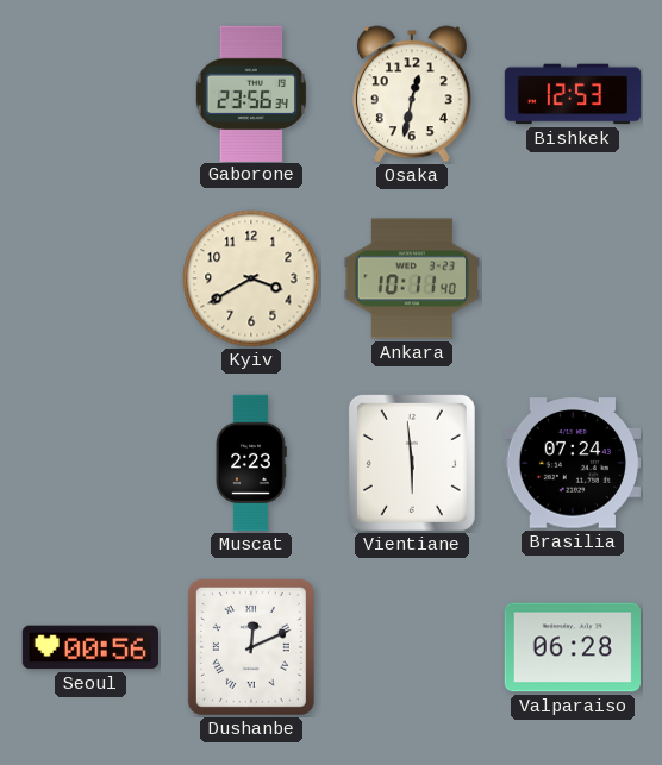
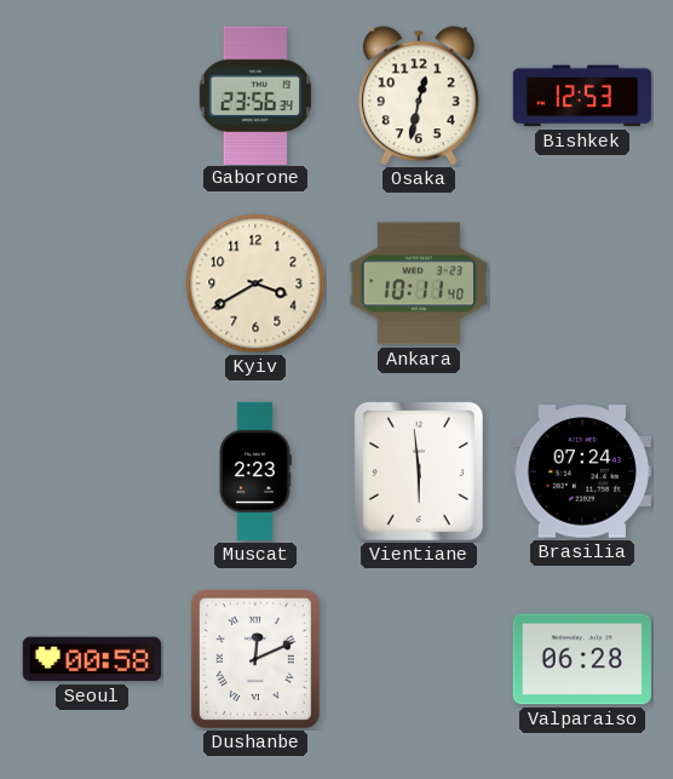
Seoul: 00:56 -> 00:58 (91, 659)
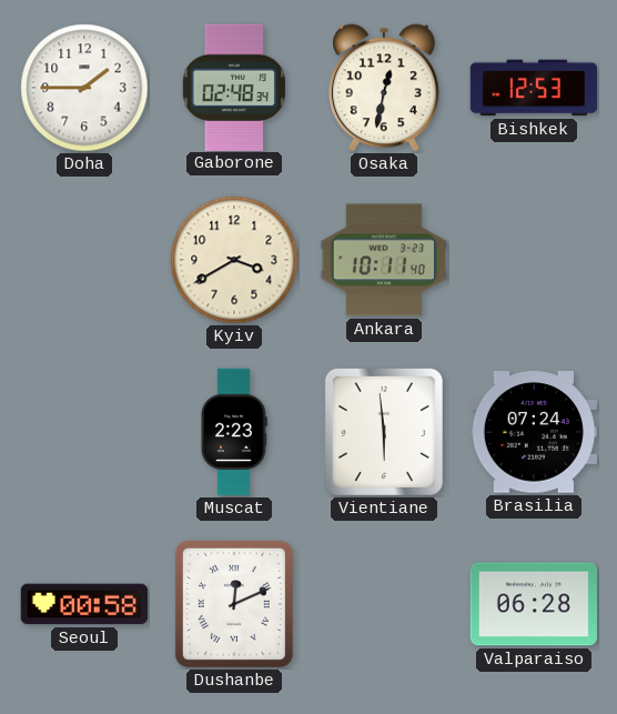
Doha: none -> 1:45 (84, 88)
Gaborone: 23:56 -> 02:48 (234, 87)
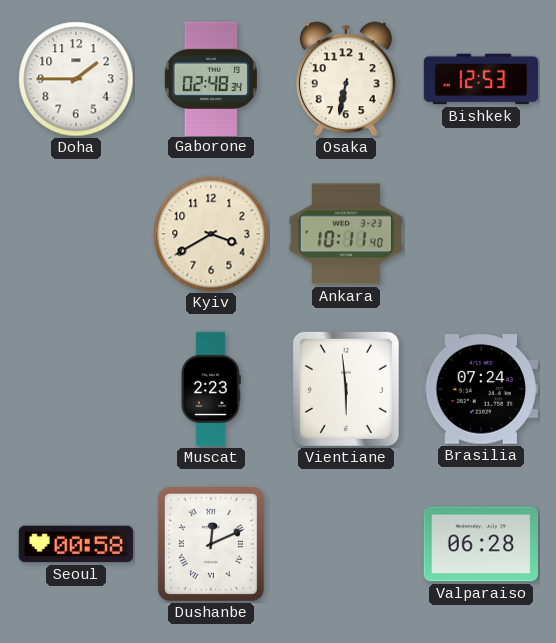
Osaka: 12:32 -> 6:32 (346, 79)
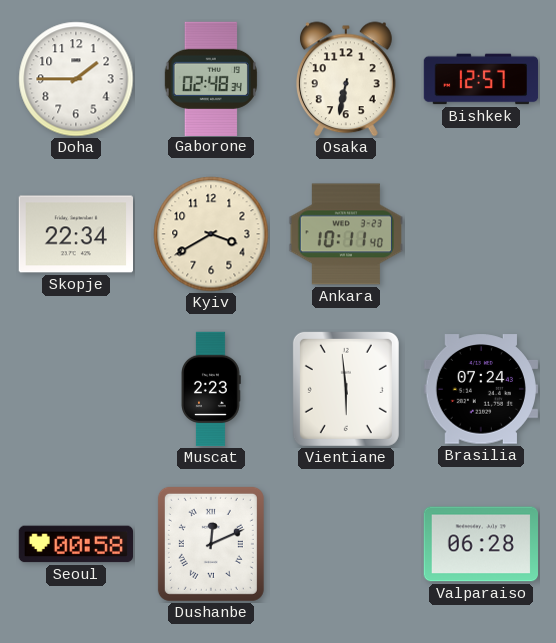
Bishkek: 12:53 -> 12:57 (481, 79)
Skopje: none -> 22:34 (75, 234)
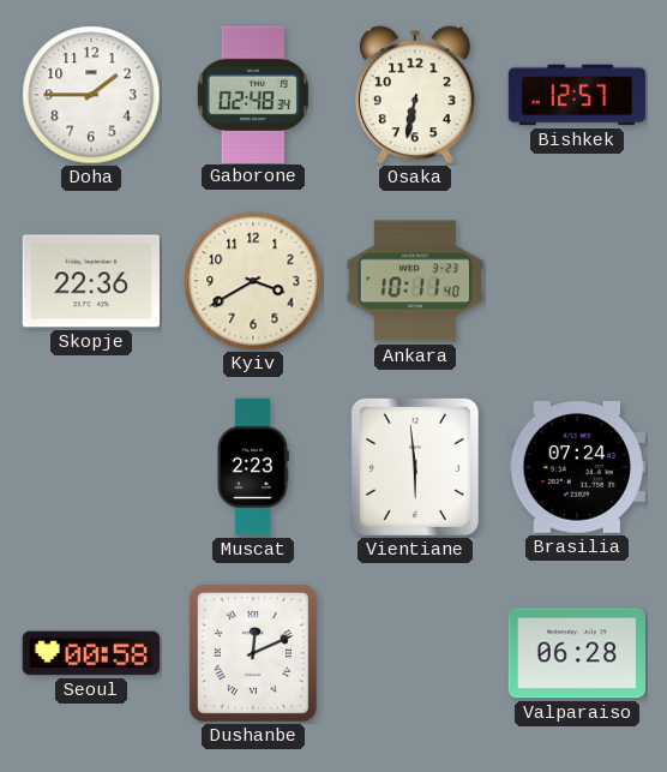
Skopje: 22:34 -> 22:36 (90, 281)
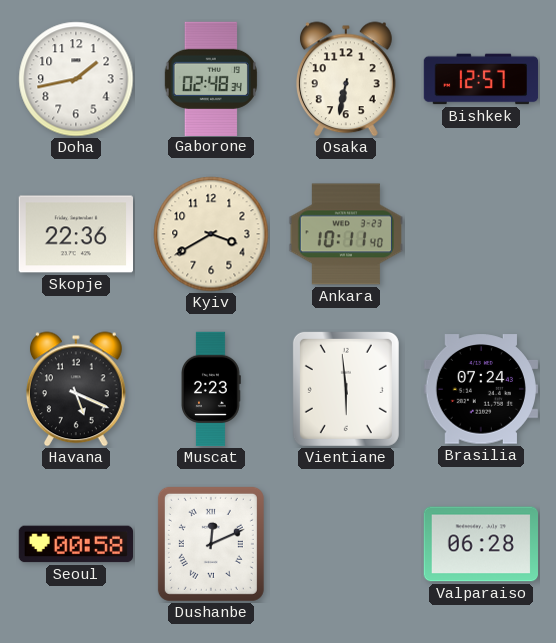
Doha: 1:45 -> 1:43 (76, 79)
Havana: none -> 5:19 (76, 389)
